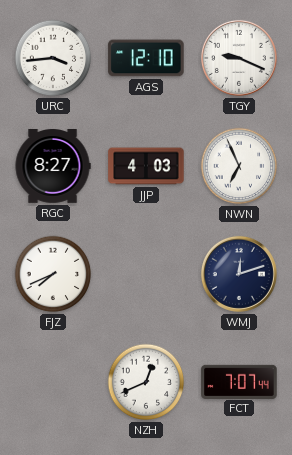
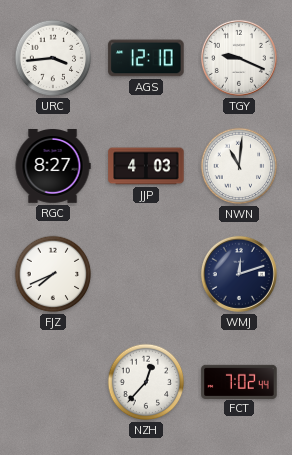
NWN: 6:56 -> 11:01 (239, 166)
NZH: 12:41 -> 12:37 (146, 382)
FCT: 7:07 -> 7:02 (239, 381)
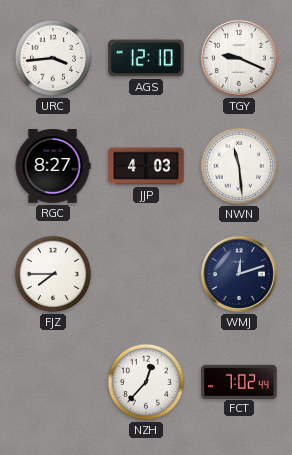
NWN: 11:01 -> 11:29 (239, 166)
FJZ: 7:41 -> 7:45 (53, 274)
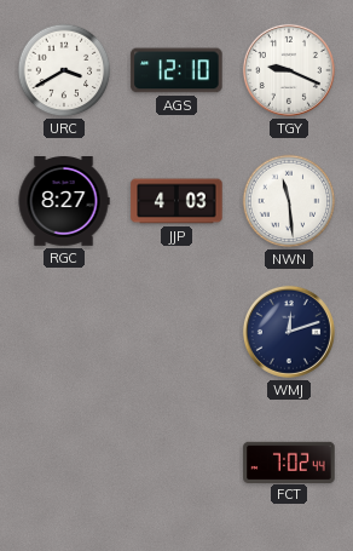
URC: 3:44 -> 3:40 (64, 70)
FJZ: 7:45 -> none (53, 274)
NZH: 12:37 -> none (146, 382)
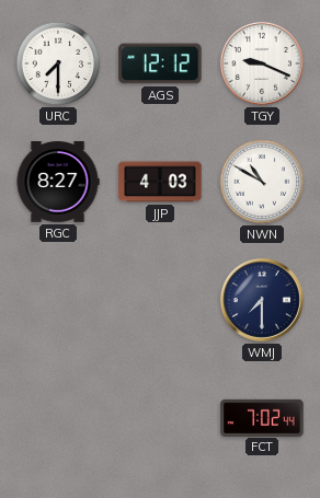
URC: 3:40 -> 7:30 (58, 63)
AGS: 12:10 -> 12:12 (160, 63)
NWN: 11:29 -> 10:50 (262, 182)
WMJ: 12:12 -> 7:30 (262, 300)
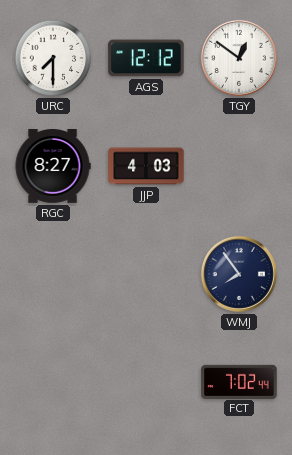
TGY: 9:19 -> 12:51 (239, 58)
NWN: 10:50 -> none (262, 182)
WMJ: 7:30 -> 7:54 (239, 274)
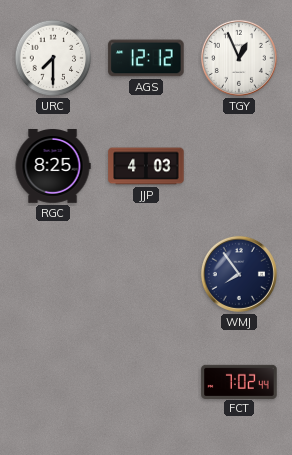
TGY: 12:51 -> 12:56 (239, 58)
RGC: 8:27 -> 8:25 (53, 167)
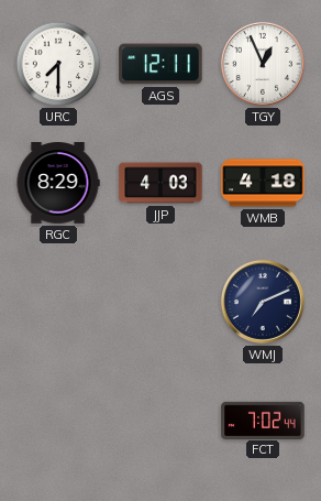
AGS: 12:12 -> 12:11 (160, 64)
RGC: 8:25 -> 8:29 (58, 184)
WMB: none -> 4:18 (263, 183)
WMJ: 7:54 -> 7:11 (263, 302)
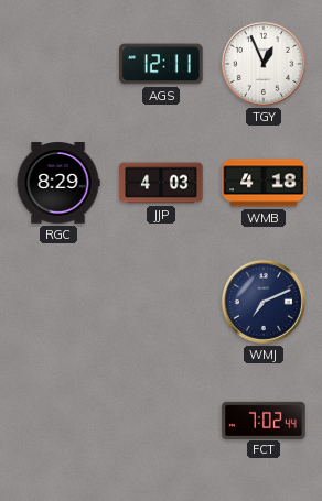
URC: 7:30 -> none (58, 64)
